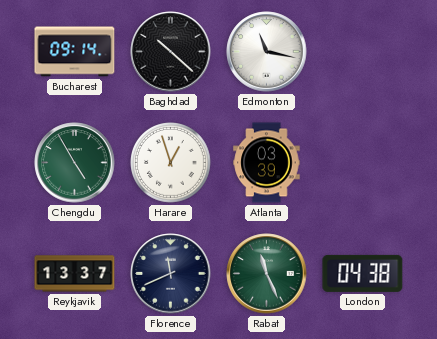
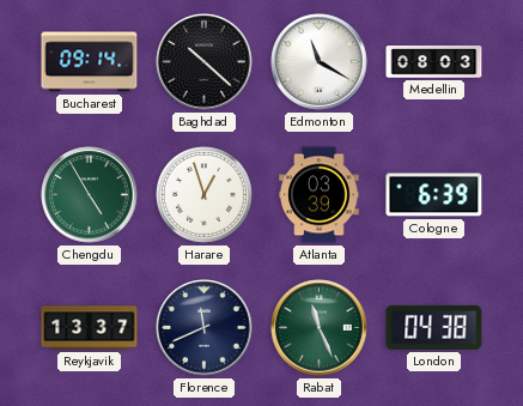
Edmonton: 11:17 -> 11:20 (320, 62)
Medellin: none -> 08:03 (434, 62)
Cologne: none -> 6:39 (434, 195)
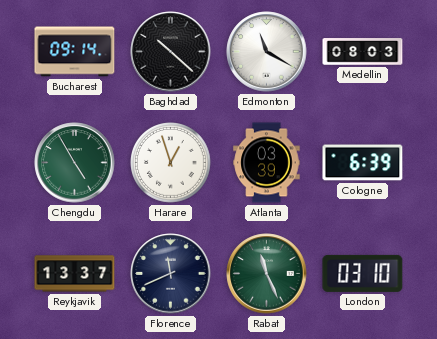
London: 04:38 -> 03:10 (363, 273)
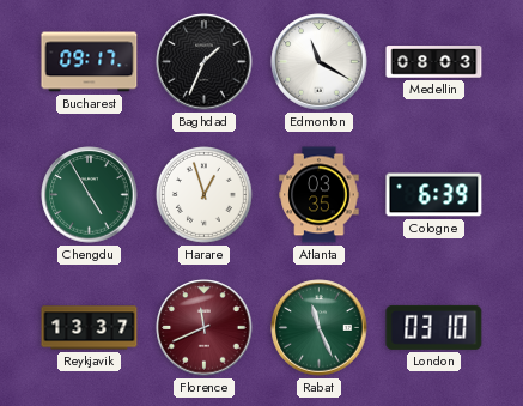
Bucharest: 09:14 -> 09:17 (90, 62)
Baghdad: 10:22 -> 1:34 (205, 62)
Atlanta: 03:39 -> 03:35 (320, 195)
Florence dial: navy -> burgundy (205, 328)
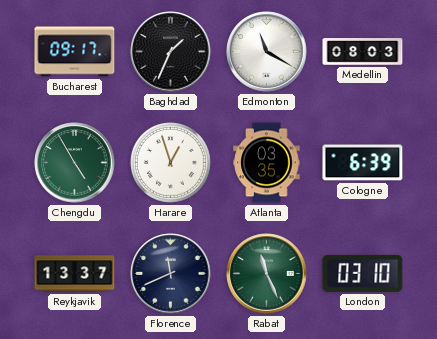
Florence dial: burgundy -> navy (171, 274)
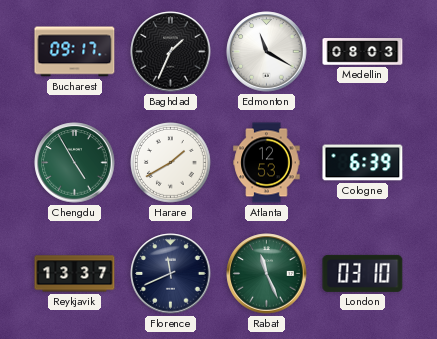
Harare: 12:57 -> 1:40 (171, 163)
Atlanta: 03:35 -> 12:53 (267, 163)
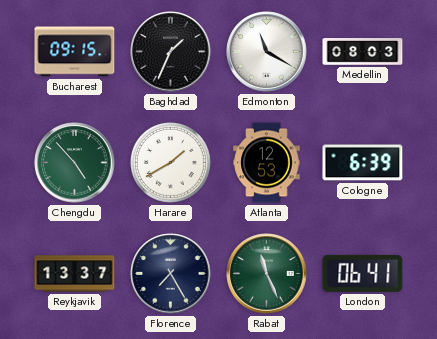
Bucharest: 09:17 -> 09:15 (75, 52)
Chengdu: 4:55 -> 4:53 (75, 163)
Florence: 11:41 -> 7:25 (171, 274)
London: 03:10 -> 06:41 (363, 273)
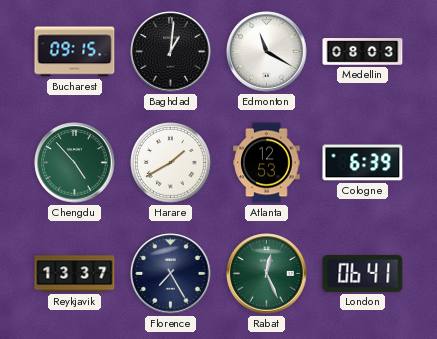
Baghdad: 1:34 -> 1:01 (171, 52)
Rabat: 11:26 -> 12:26 (267, 274)
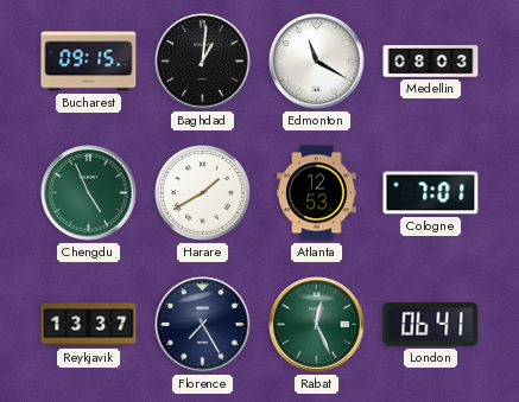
Chengdu: 4:53 -> 4:56 (89, 193)
Cologne: 6:39 -> 7:01 (431, 193)
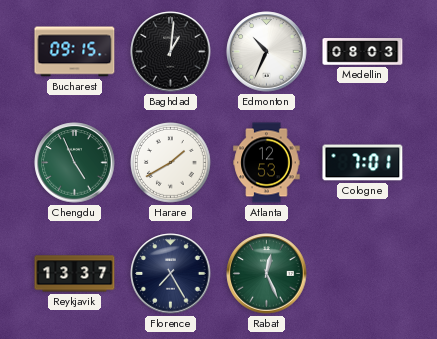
Edmonton: 11:20 -> 10:34 (267, 52)
London: 06:41 -> none (431, 324)
